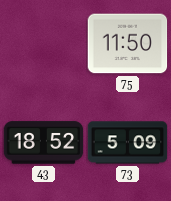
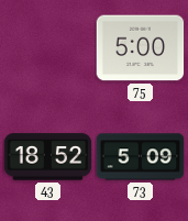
75: 11:50 -> 5:00 (140, 48)
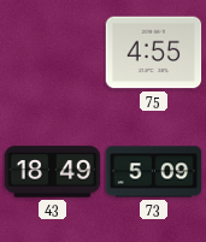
75: 5:00 -> 4:55 (153, 53)
43: 18:52 -> 18:49 (52, 172)
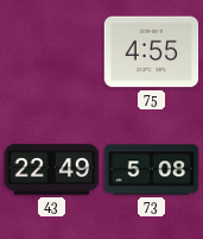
43: 18:49 -> 22:49 (51, 170)
73: 5:09 -> 5:08 (151, 170)
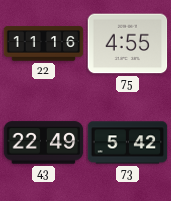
22: none -> 11:16 (43, 44)
73: 5:08 -> 5:42 (127, 143)
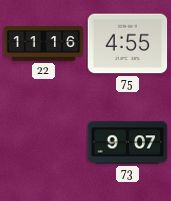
43: 22:49 -> none (43, 143)
73: 5:42 -> 9:07 (127, 143)
